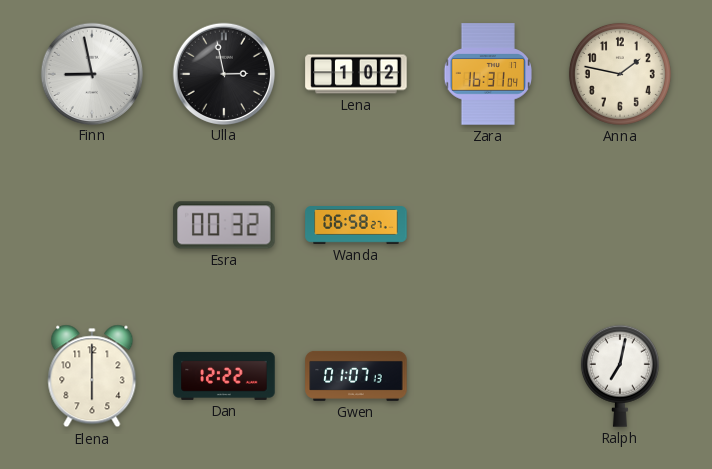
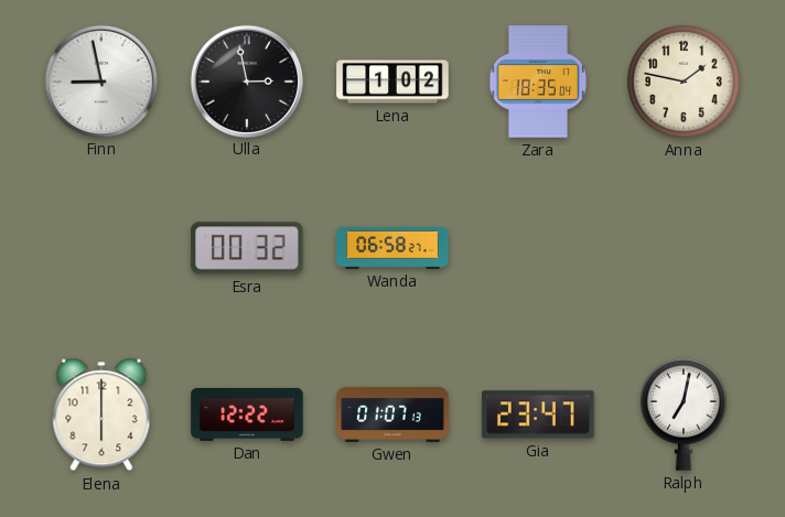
Zara: 16:31 -> 18:35 (537, 82)
Gia: none -> 23:47 (538, 414)
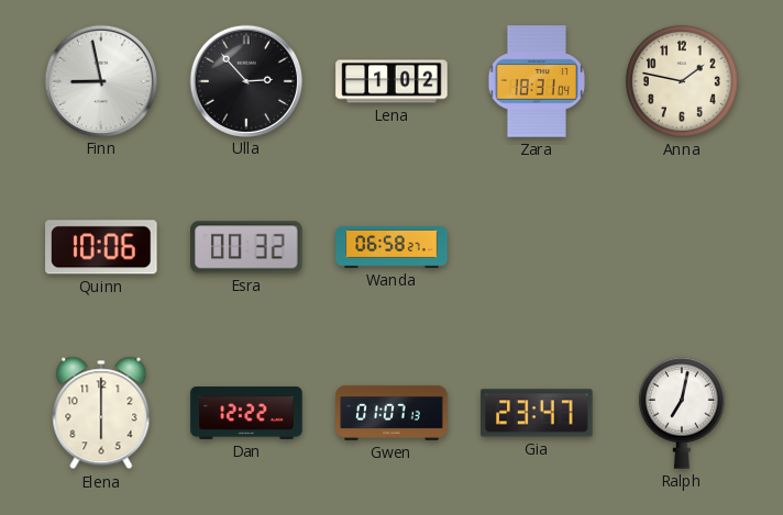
Ulla: 2:58 -> 2:53 (245, 80)
Zara: 18:35 -> 18:31 (536, 81)
Quinn: none -> 10:06 (101, 247)
